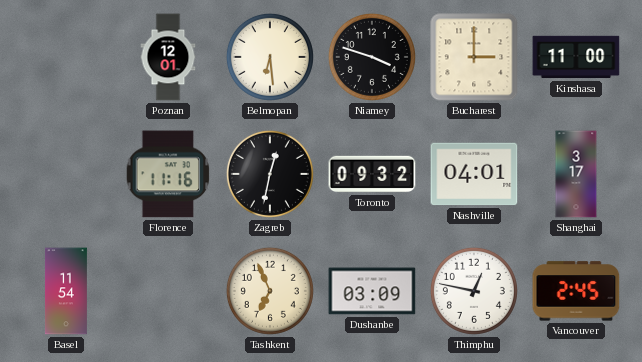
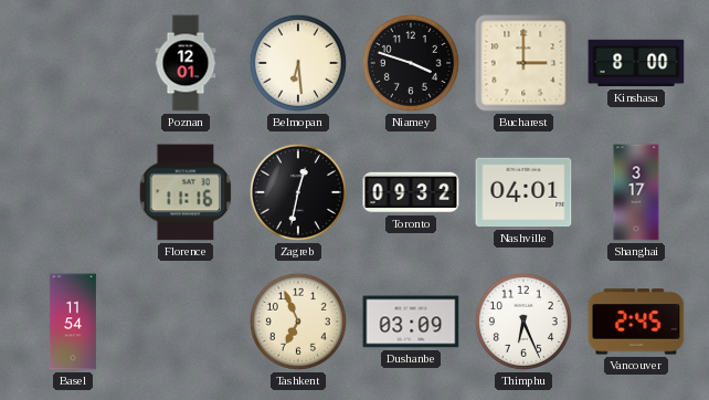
Kinshasa: 11:00 -> 8:00 (636, 63)
Thimphu: 12:47 -> 6:26 (523, 322)
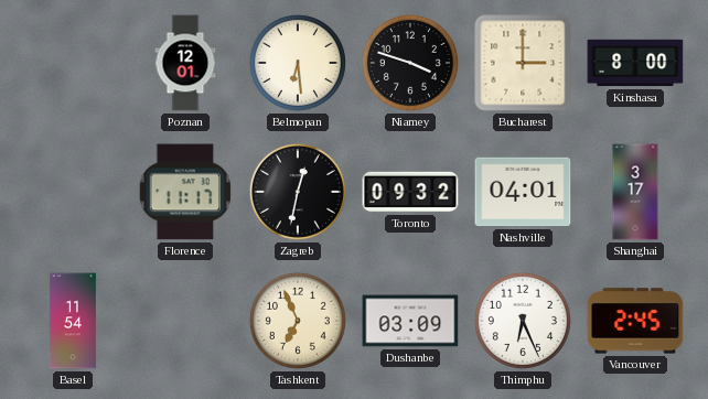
Florence: 11:16 -> 11:17 (185, 192)
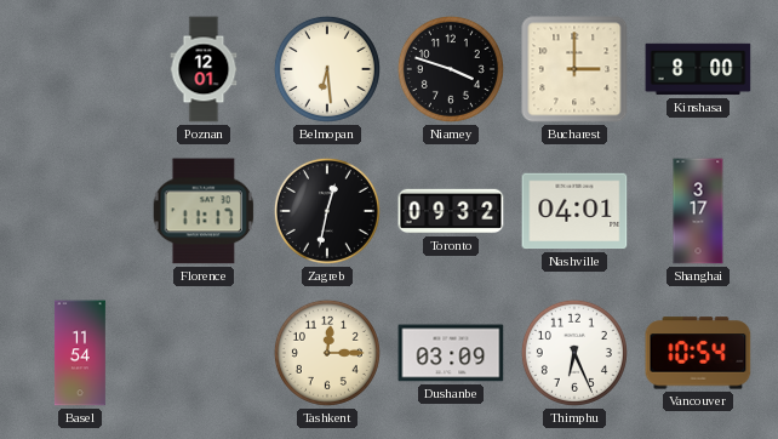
Tashkent: 6:56 -> 12:15 (327, 353)
Vancouver: 2:45 -> 10:54 (698, 353)
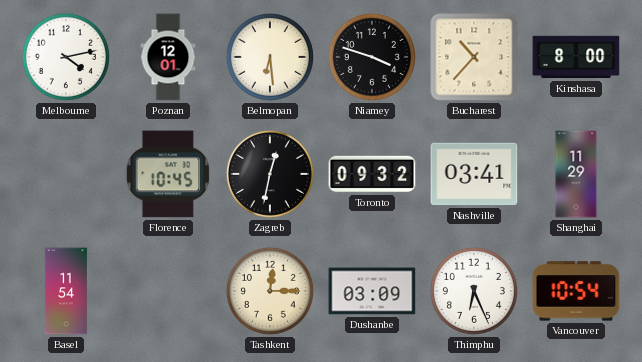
Melbourne: none -> 4:13 (66, 57)
Bucharest: 3:00 -> 10:37 (474, 57)
Florence: 11:17 -> 10:45 (168, 174)
Nashville: 04:01 -> 03:41 (474, 174)
Shanghai: 3:17 -> 11:29 (576, 174)
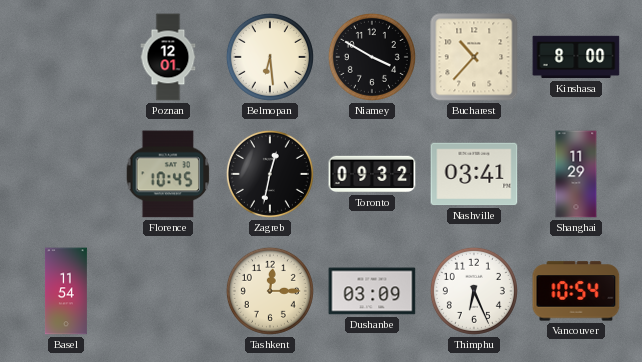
Melbourne: 4:13 -> none (66, 57)
Niamey: 3:48 -> 3:50 (372, 57)
